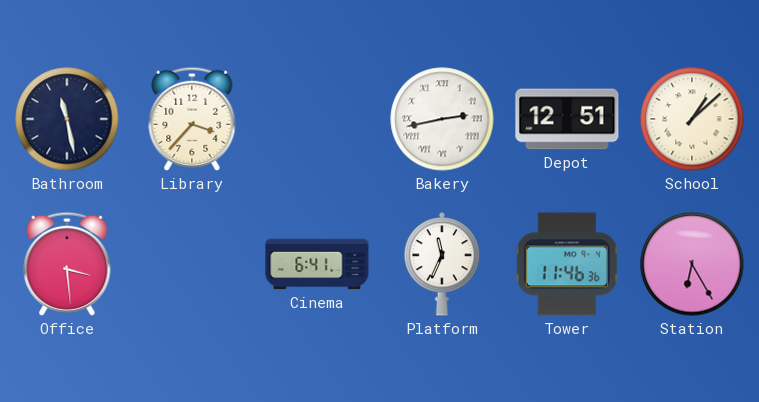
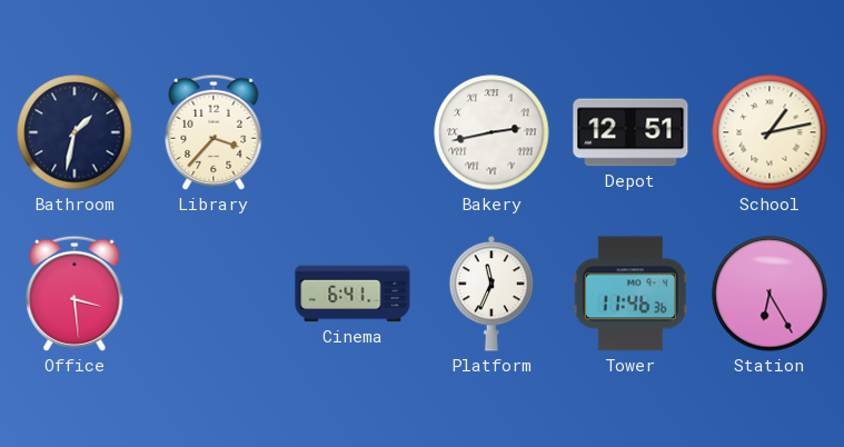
Bathroom: 11:28 -> 1:32 (75, 132)
School: 1:08 -> 1:13 (769, 132)
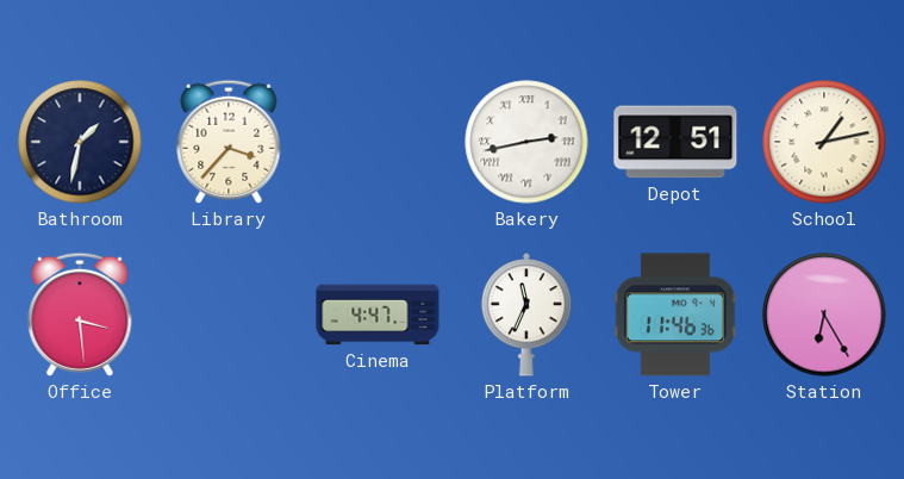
Cinema: 6:41 -> 4:47 (378, 315)
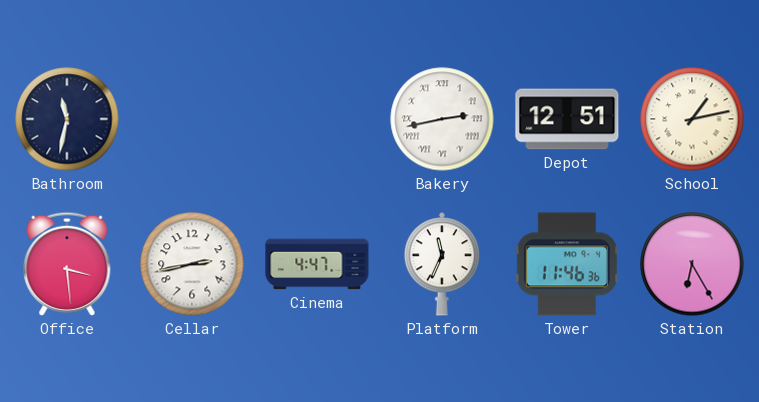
Bathroom: 1:32 -> 11:32 (67, 119)
Library: 3:37 -> none (229, 142)
Cellar: none -> 2:43 (192, 264)
